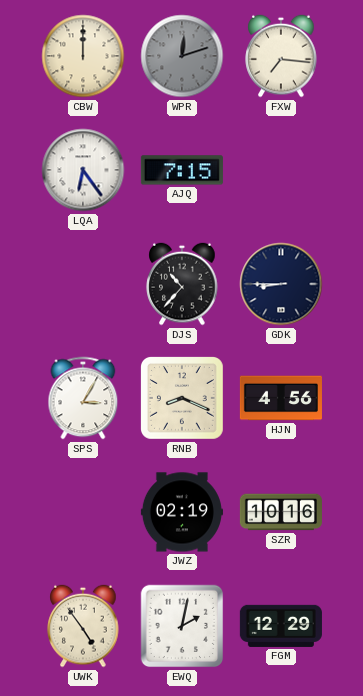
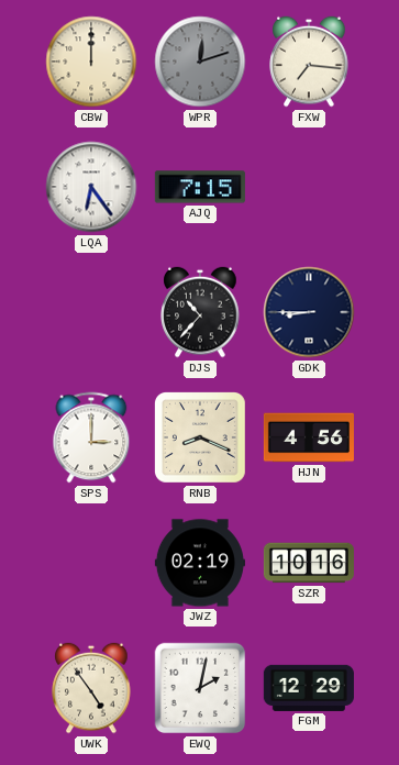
SPS: 3:05 -> 3:00 (91, 437)
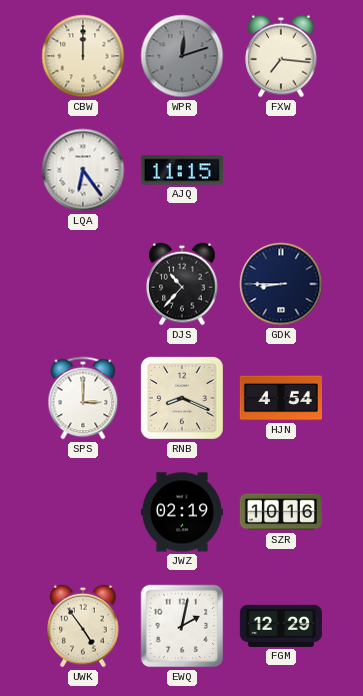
AJQ: 7:15 -> 11:15 (182, 170)
HJN: 4:56 -> 4:54 (281, 398)
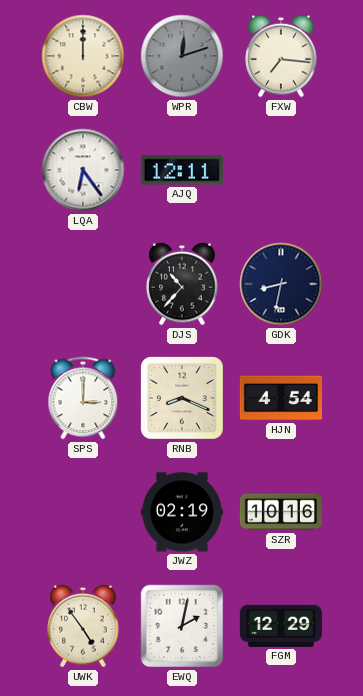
AJQ: 11:15 -> 12:11 (182, 170)
GDK: 8:45 -> 8:32 (281, 284)
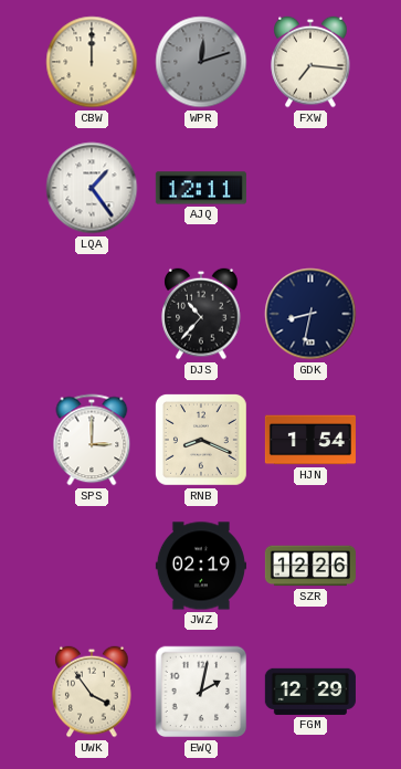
LQA: 6:24 -> 1:24 (92, 188)
HJN: 4:54 -> 1:54 (310, 440)
SZR: 10:16 -> 12:26 (310, 566)
UWK: 4:54 -> 3:54 (92, 692)
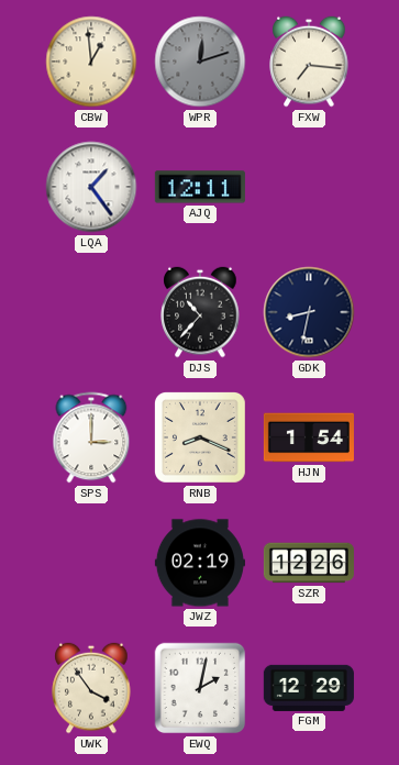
CBW: 12:00 -> 12:59 (91, 62)
